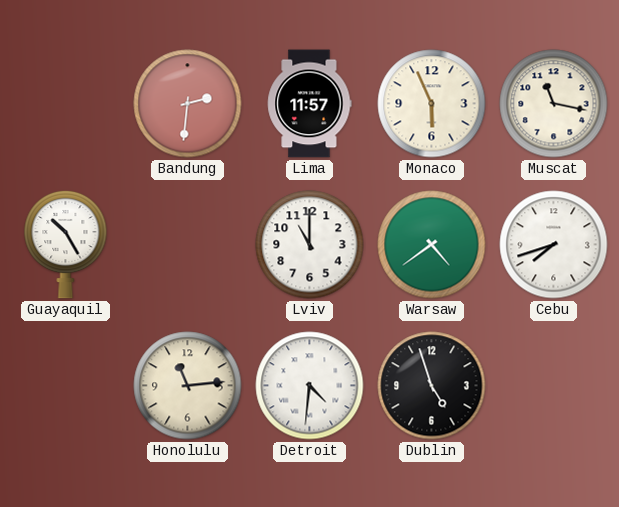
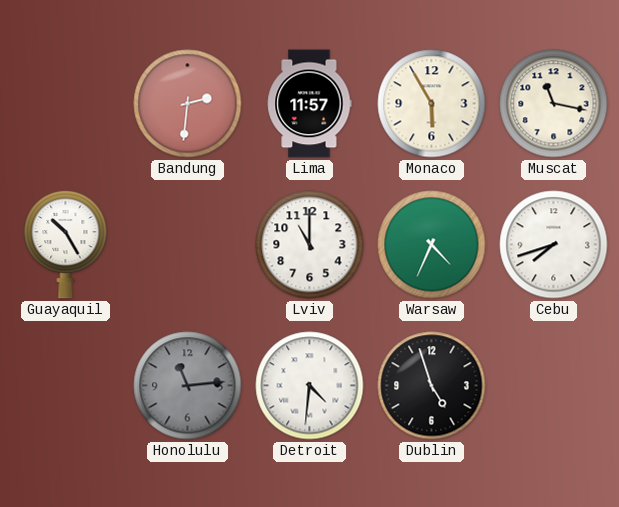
Monaco: 5:56 -> 5:55 (432, 104)
Warsaw: 4:39 -> 4:34 (432, 245)
Honolulu dial: cream -> grey (188, 386)
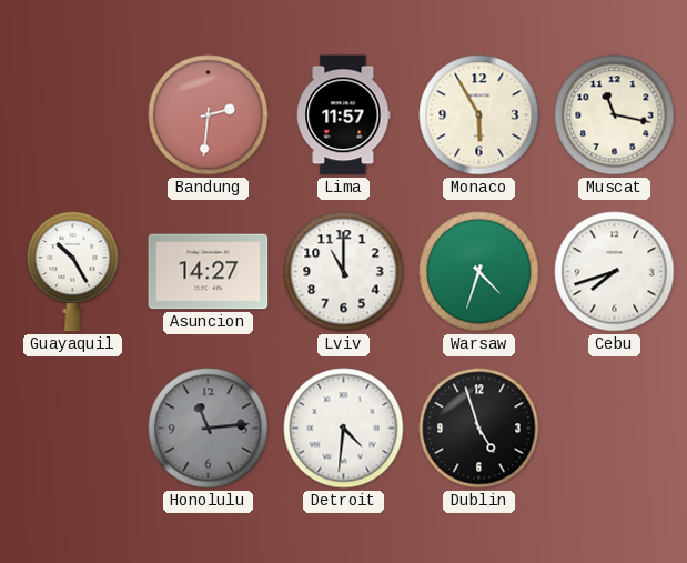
Asuncion: none -> 14:27 (209, 272)
Warsaw: 4:34 -> 4:33 (479, 272)
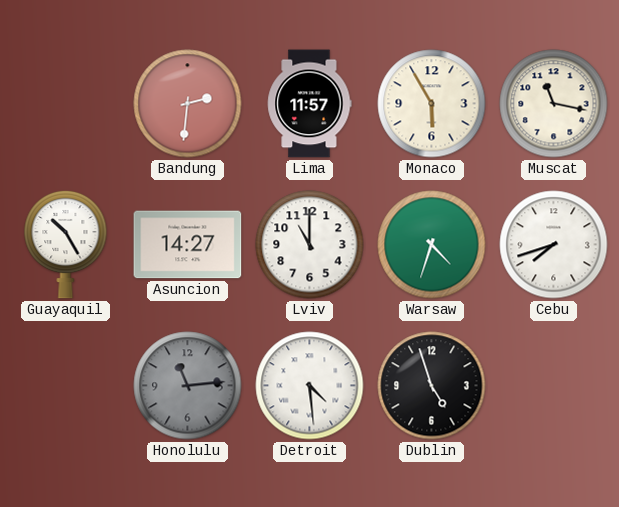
Detroit: 4:31 -> 4:29 (310, 386)
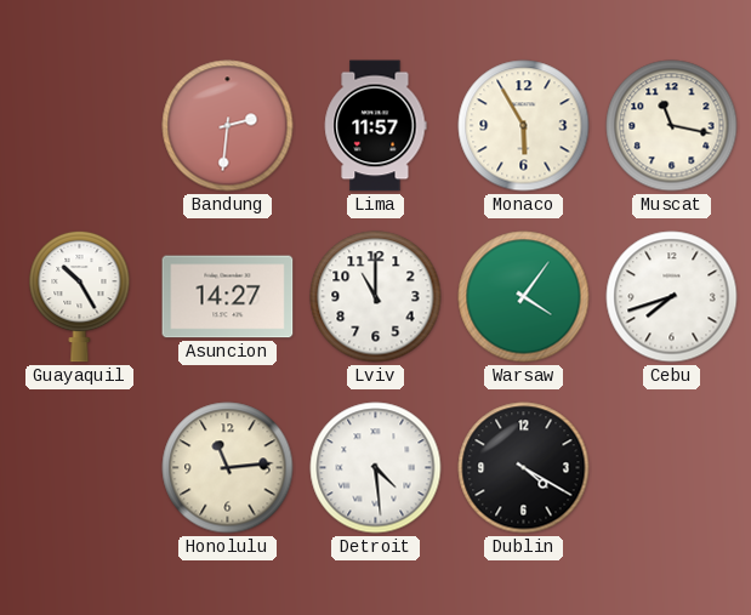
Warsaw: 4:33 -> 4:06 (524, 297)
Honolulu dial: grey -> cream (228, 468)
Dublin: 4:57 -> 4:20 (524, 468)
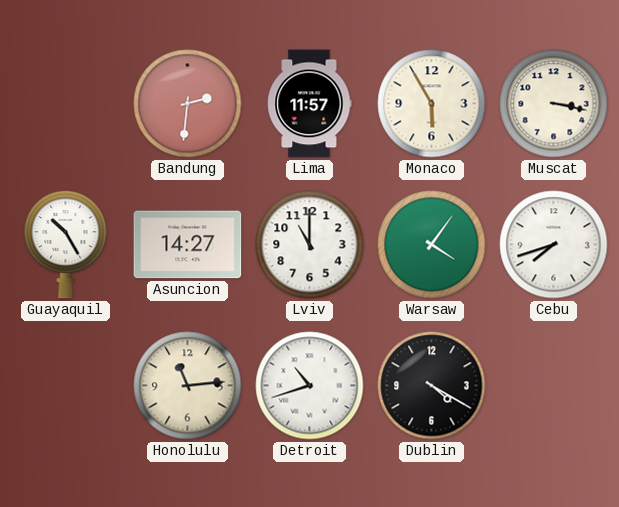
Muscat: 11:17 -> 3:17 (554, 104)
Detroit: 4:29 -> 10:42 (310, 386)
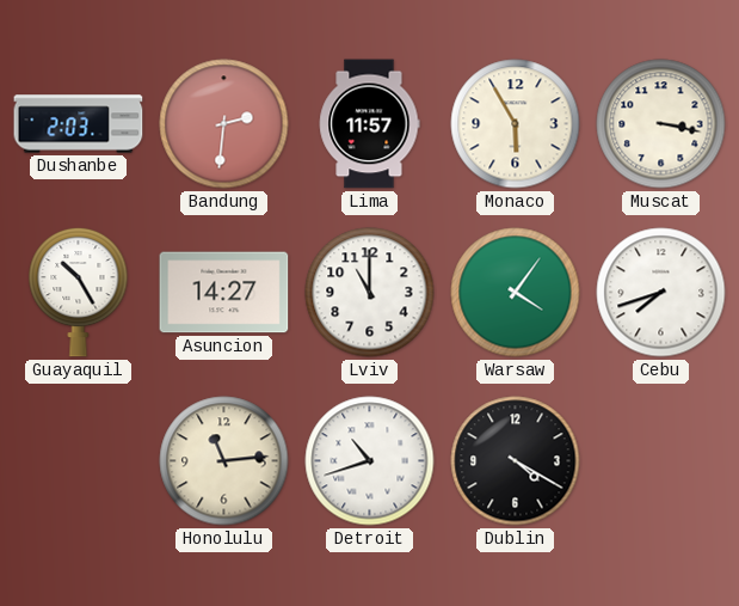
Dushanbe: none -> 2:03 (79, 124)
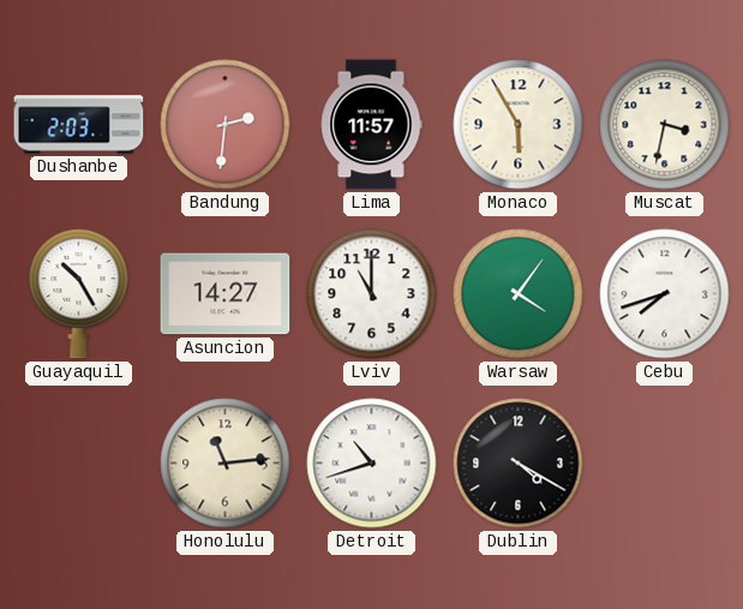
Muscat: 3:17 -> 3:32 (665, 125)
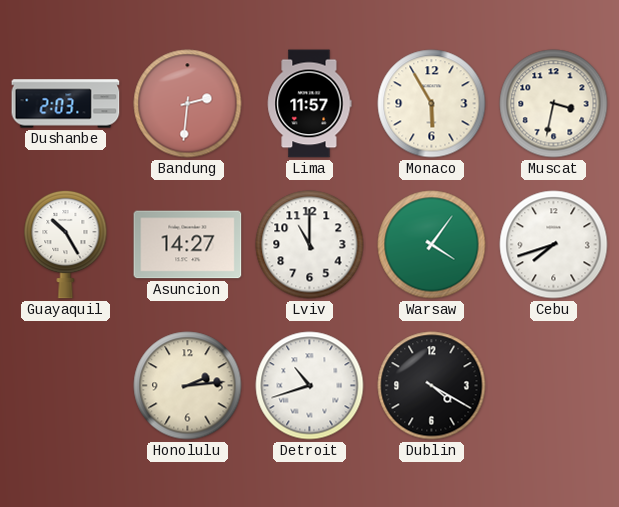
Honolulu: 11:14 -> 2:14 (188, 386)
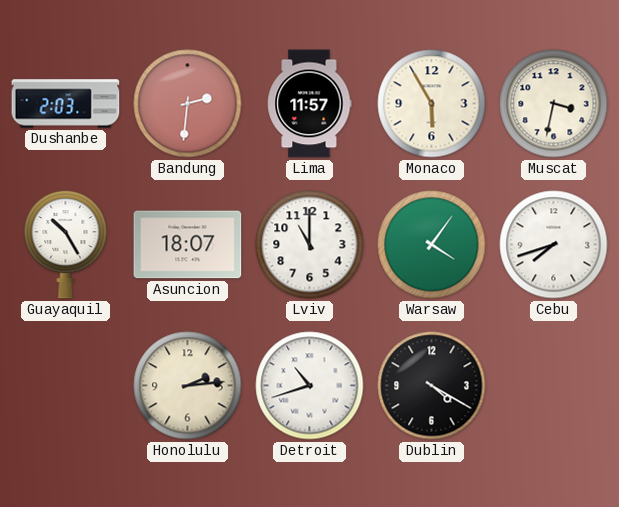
Asuncion: 14:27 -> 18:07 (188, 245)
